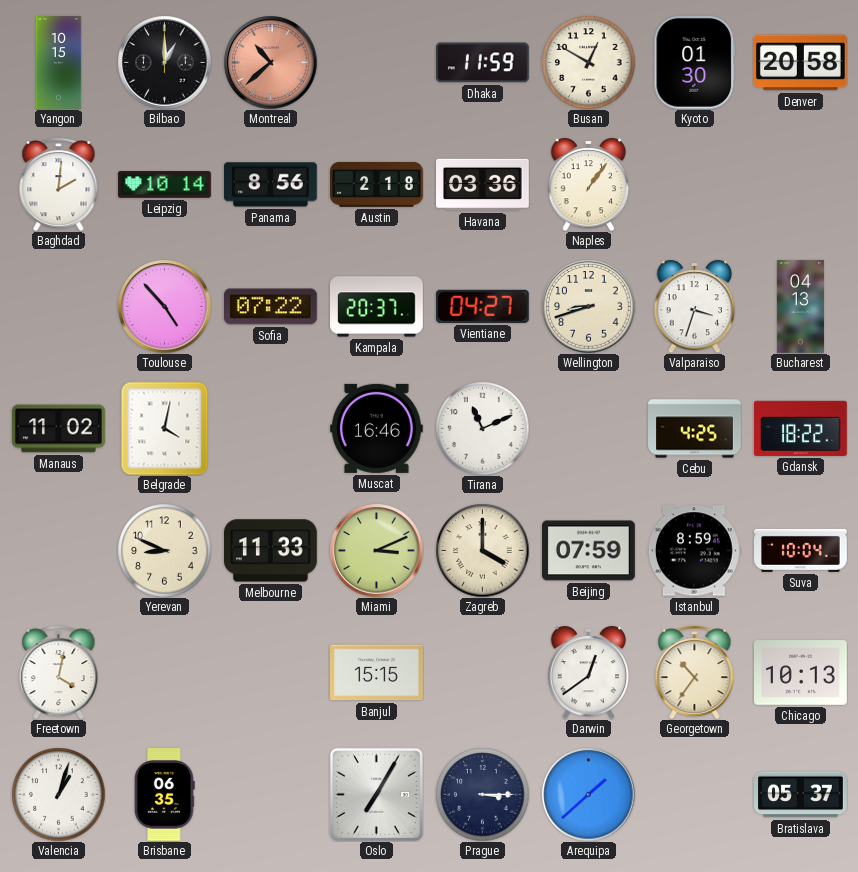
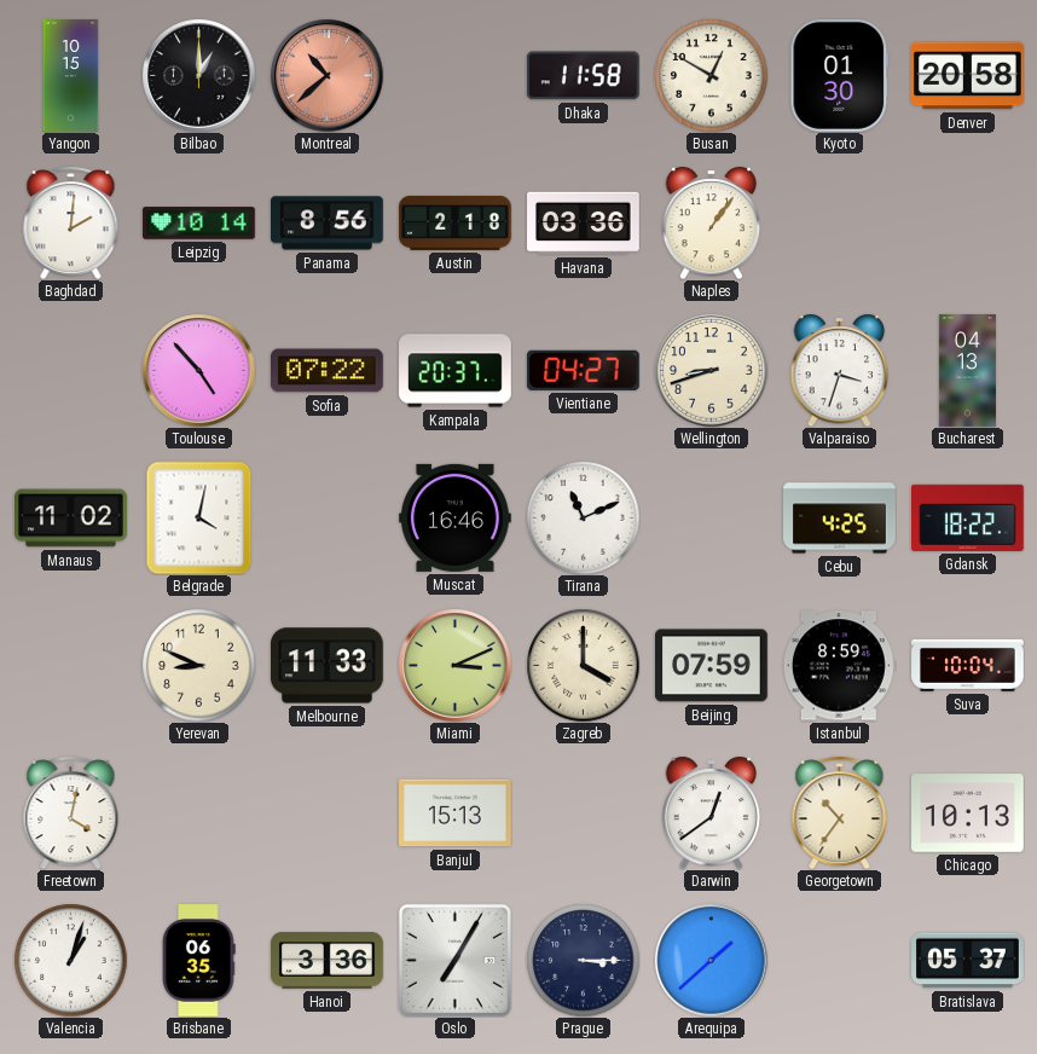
Dhaka: 11:59 -> 11:58 (583, 76)
Banjul: 15:15 -> 15:13 (456, 813)
Hanoi: none -> 3:36 (328, 961)
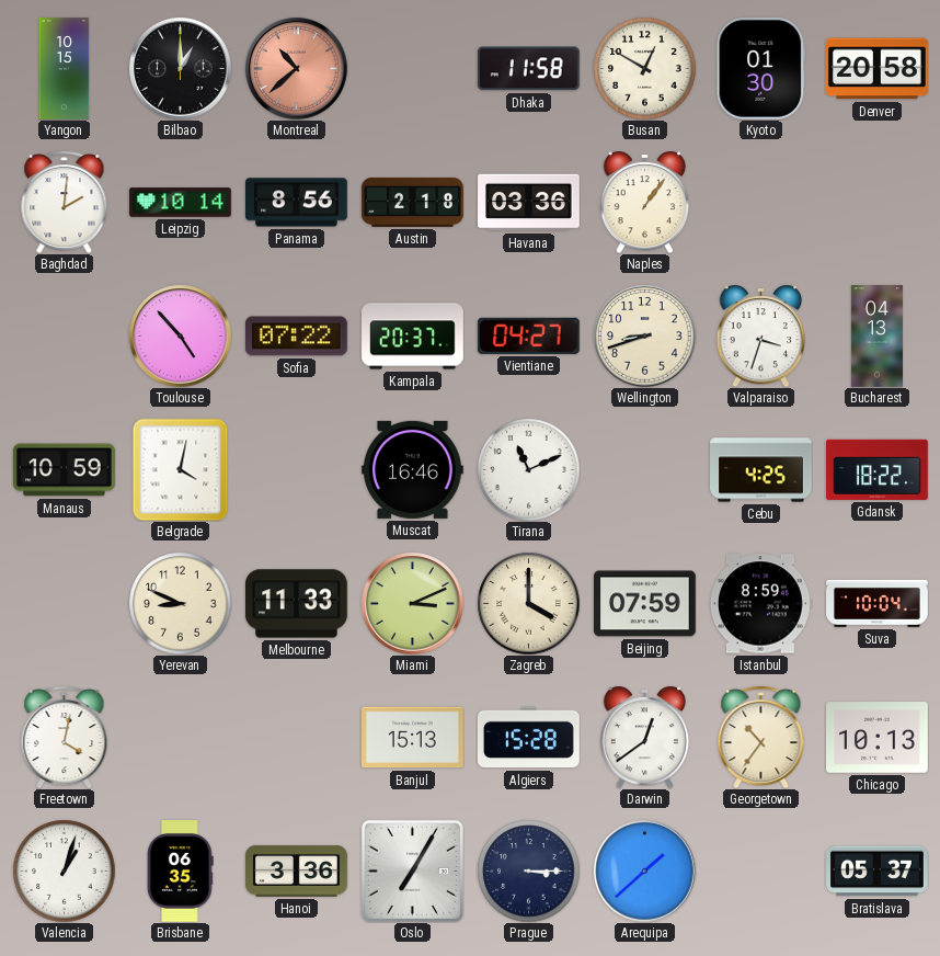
Manaus: 11:02 -> 10:59 (65, 470)
Algiers: none -> 15:28 (529, 738)
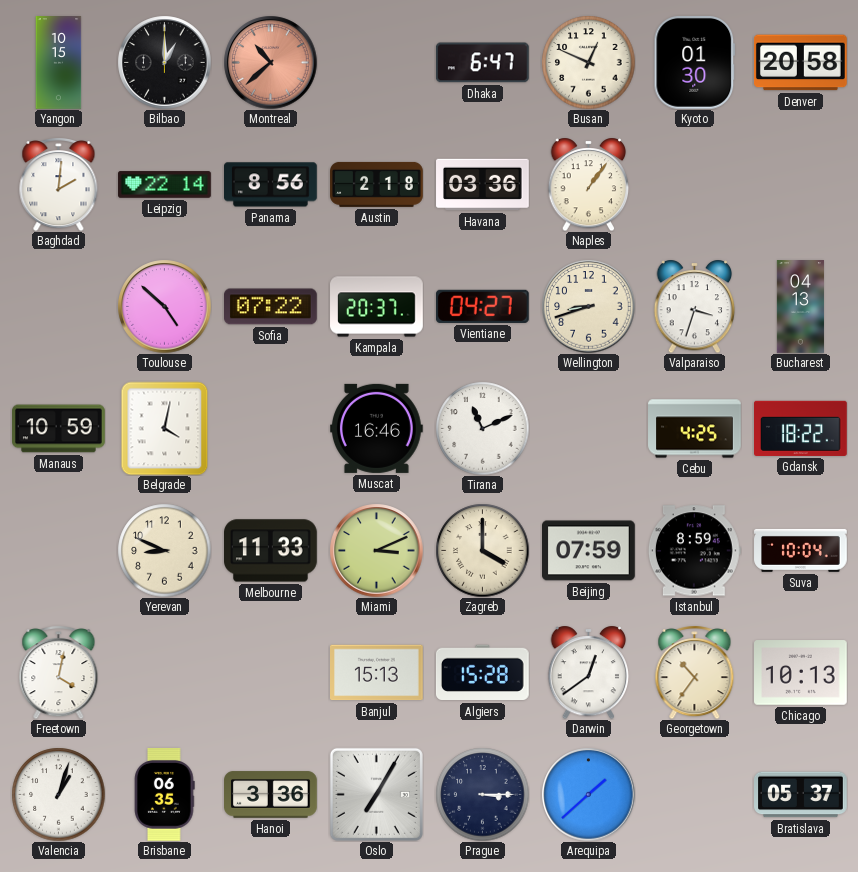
Dhaka: 11:58 -> 6:47 (482, 63)
Busan: 12:50 -> 12:49 (588, 62)
Leipzig: 10:14 -> 22:14 (165, 185)
Toulouse: 4:53 -> 4:52 (164, 306)
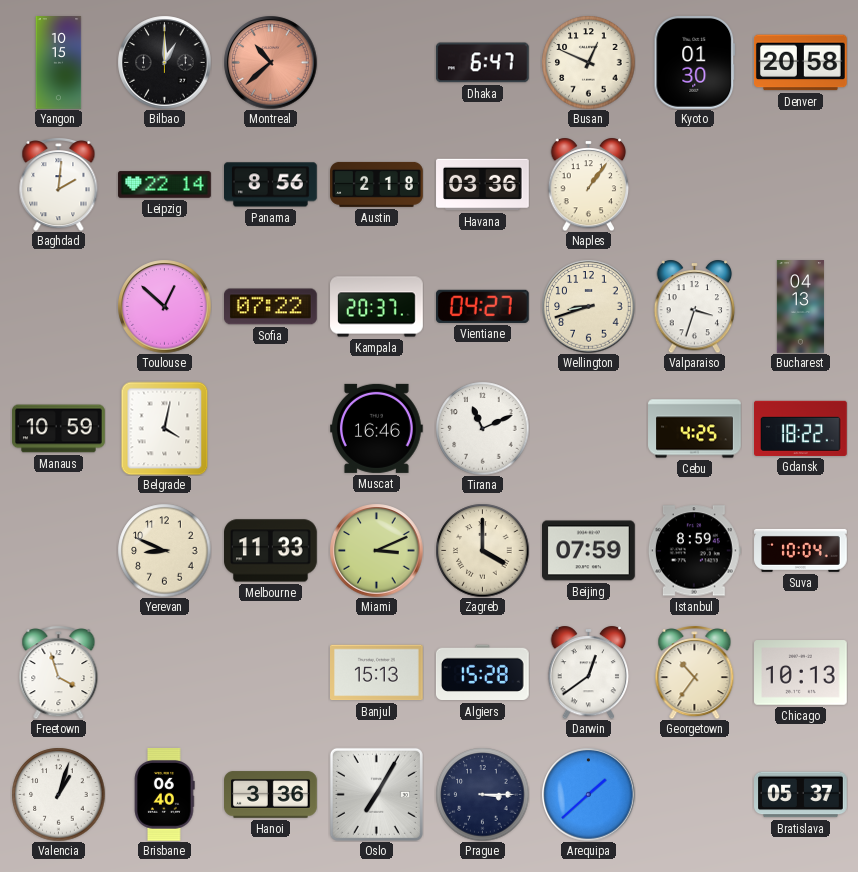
Toulouse: 4:52 -> 12:52 (164, 306)
Freetown: 4:02 -> 3:57 (59, 673)
Brisbane: 06:35 -> 06:40 (165, 795)
